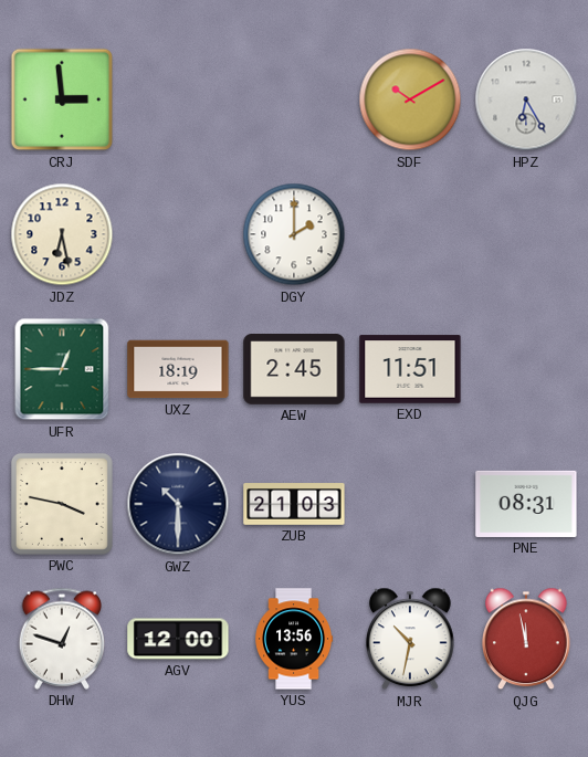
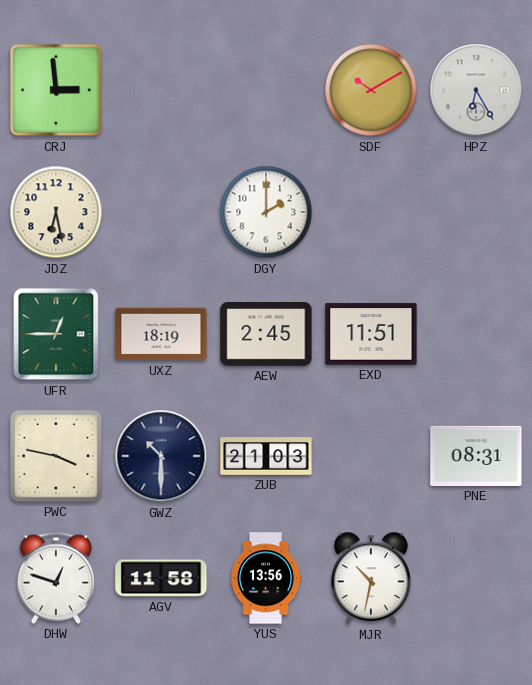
AGV: 12:00 -> 11:58 (161, 578)
QJG: 11:58 -> none (527, 639)
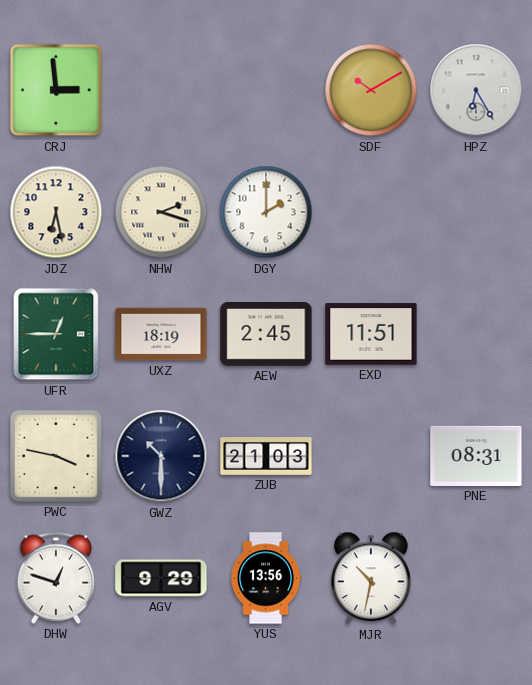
NHW: none -> 2:18 (161, 212)
AGV: 11:58 -> 9:29 (161, 578)
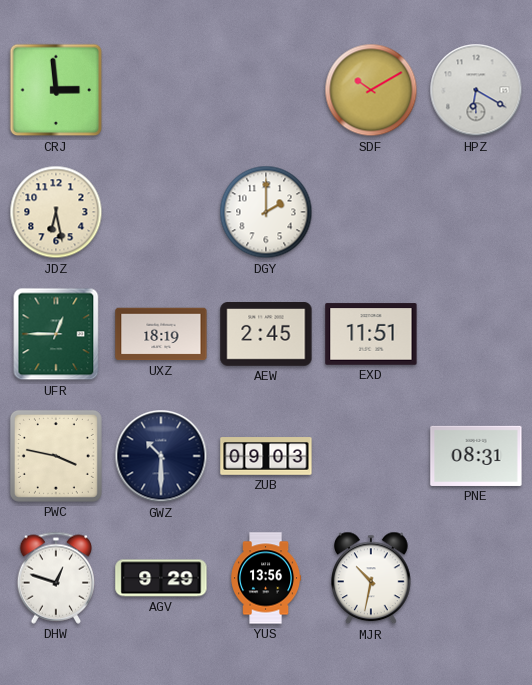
HPZ: 6:25 -> 6:20 (476, 90)
NHW: 2:18 -> none (161, 212)
ZUB: 21:03 -> 09:03 (266, 456)
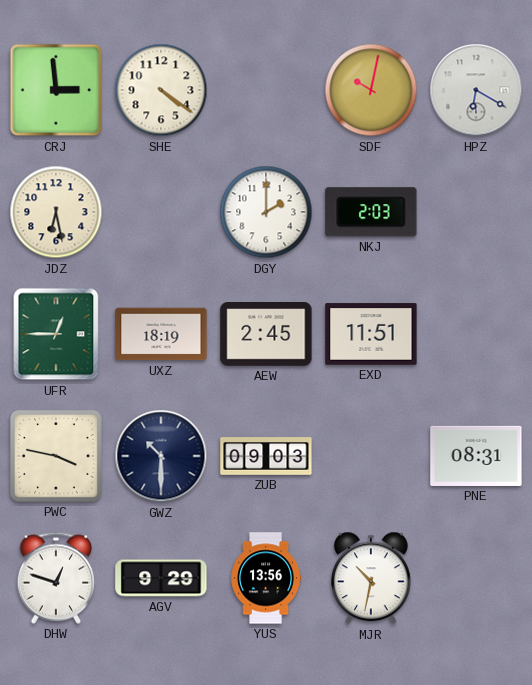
SHE: none -> 4:21 (161, 90)
SDF: 10:10 -> 10:02 (371, 90)
NKJ: none -> 2:03 (371, 212)
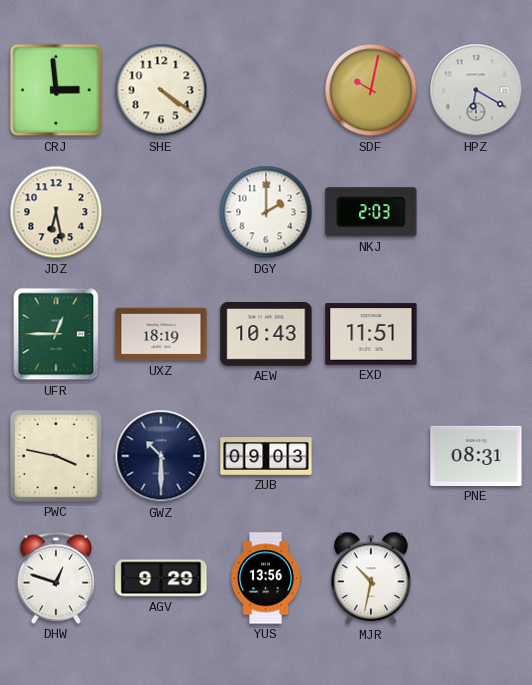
AEW: 2:45 -> 10:43 (266, 334)
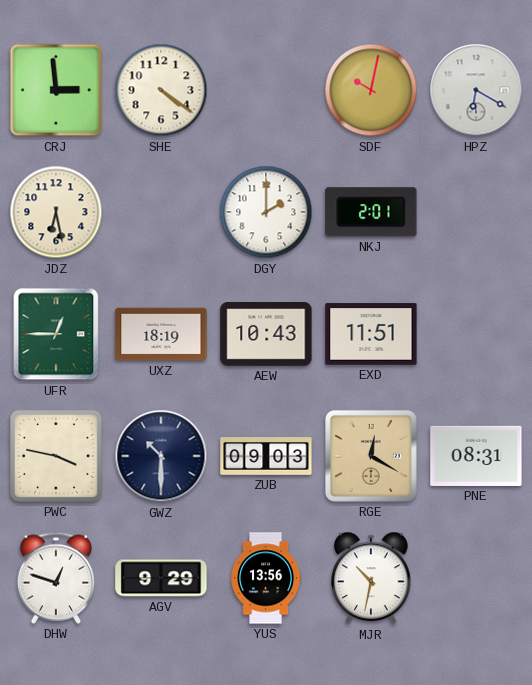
NKJ: 2:03 -> 2:01 (371, 212)
RGE: none -> 12:20 (371, 456)
